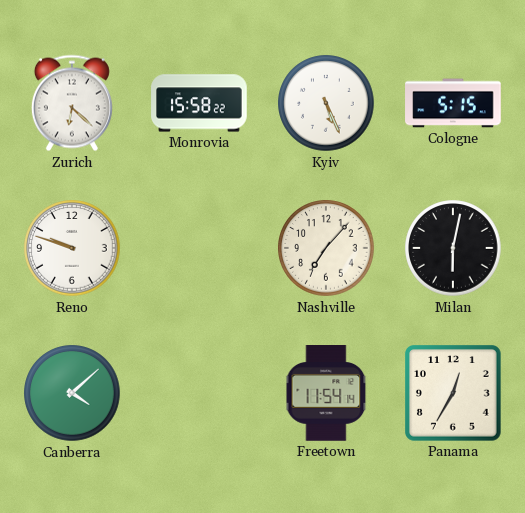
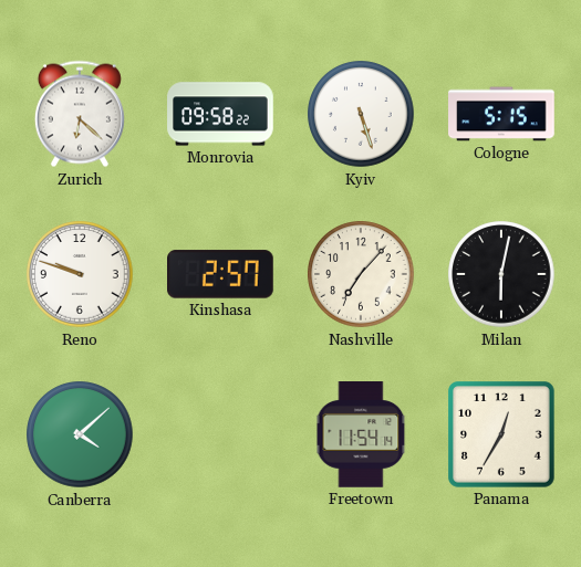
Monrovia: 15:58 -> 09:58 (220, 114)
Kyiv: 5:26 -> 5:27 (361, 114)
Kinshasa: none -> 2:57 (221, 274)
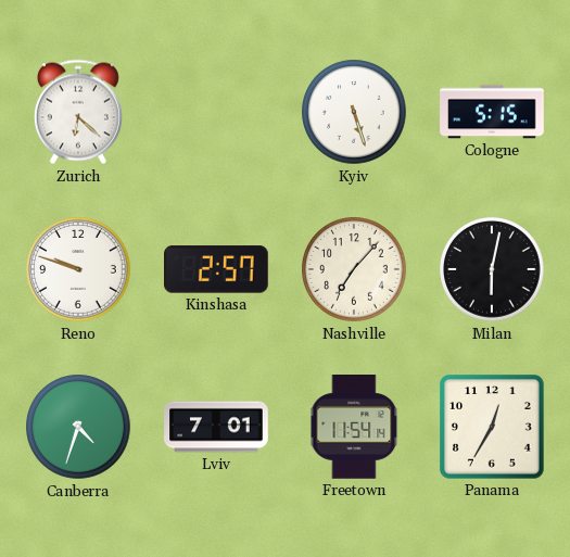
Monrovia: 09:58 -> none (220, 114)
Canberra: 4:08 -> 4:33 (78, 427)
Lviv: none -> 7:01 (216, 427)
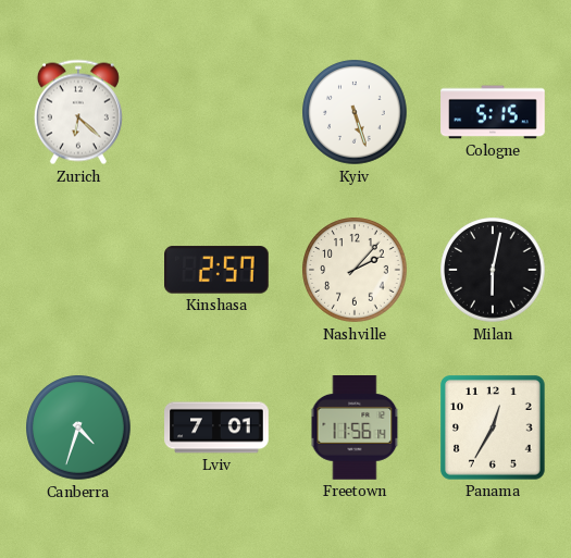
Reno: 9:48 -> none (78, 269)
Nashville: 7:07 -> 2:07 (355, 270)
Freetown: 11:54 -> 11:56 (355, 429)
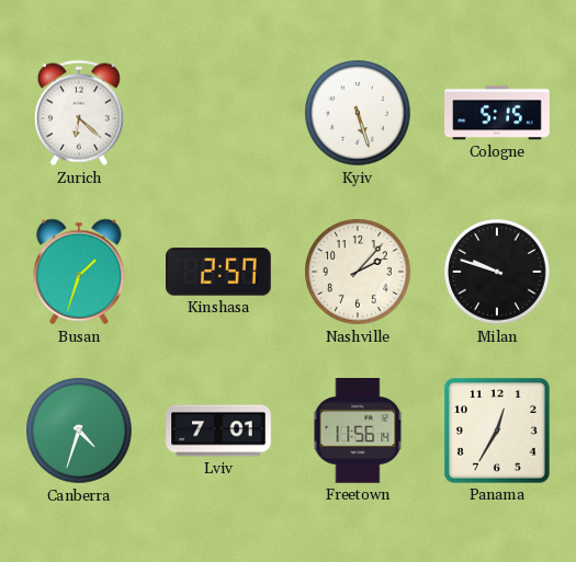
Busan: none -> 1:33 (79, 272)
Milan: 6:02 -> 9:48 (497, 272)
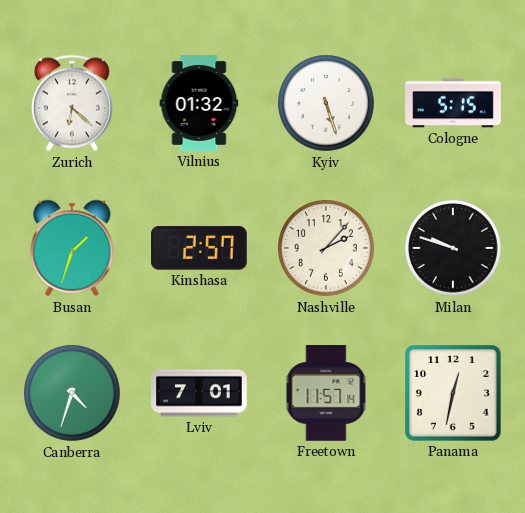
Vilnius: none -> 01:32 (199, 103)
Freetown: 11:56 -> 11:57 (326, 394)
Panama: 12:35 -> 12:32 (454, 394)
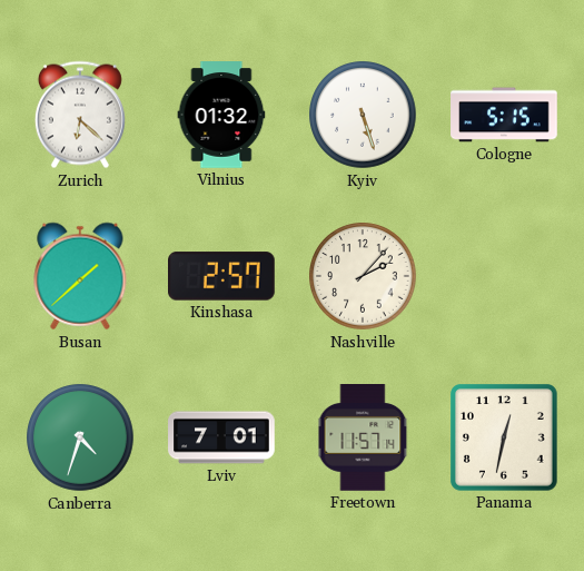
Busan: 1:33 -> 1:38 (80, 276)
Milan: 9:48 -> none (453, 248)
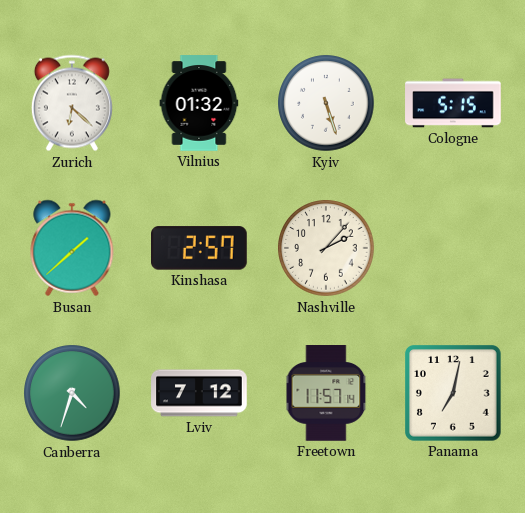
Lviv: 7:01 -> 7:12 (199, 393)
Panama: 12:32 -> 7:02 (454, 394)
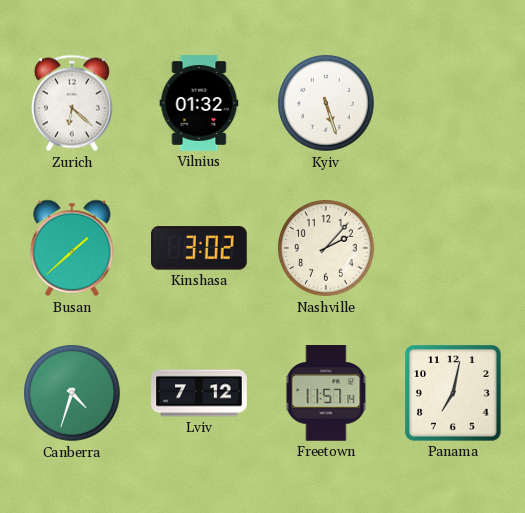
Cologne: 5:15 -> none (453, 103)
Kinshasa: 2:57 -> 3:02 (200, 248)
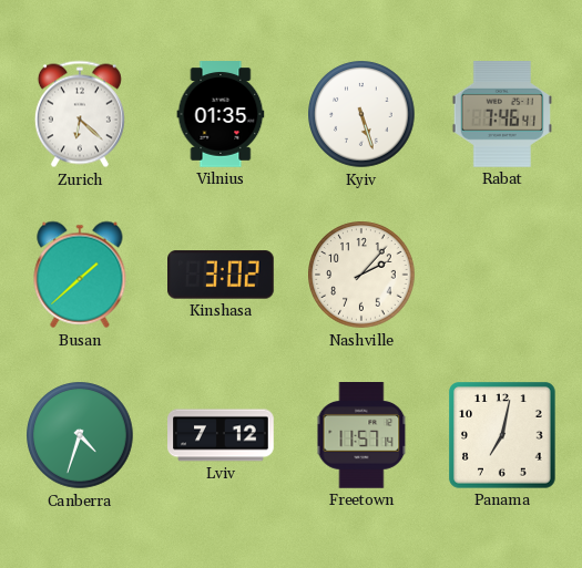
Vilnius: 01:32 -> 01:35 (221, 114)
Rabat: none -> 7:46 (502, 115)
